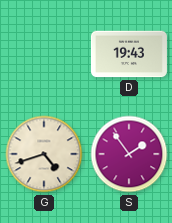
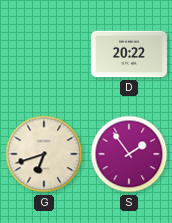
D: 19:43 -> 20:22 (129, 54)
G: 4:42 -> 6:42 (44, 154)
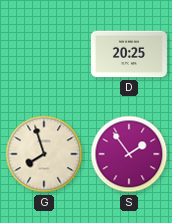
D: 20:22 -> 20:25 (129, 54)
G: 6:42 -> 7:57 (44, 154)
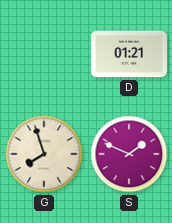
D: 20:25 -> 01:21 (129, 54)
S: 1:54 -> 1:49 (129, 154)
